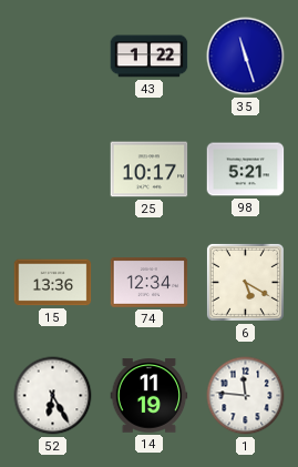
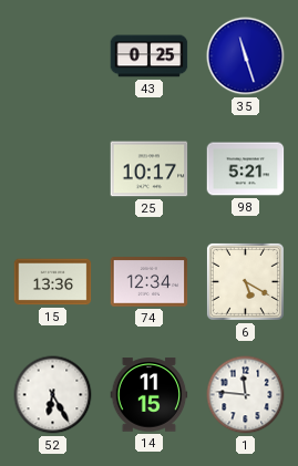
43: 1:22 -> 0:25 (150, 56)
14: 11:19 -> 11:15 (150, 395)
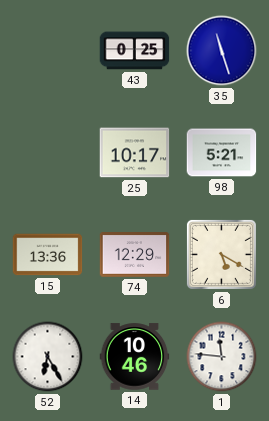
74: 12:34 -> 12:29 (135, 255)
14: 11:15 -> 10:46 (135, 357)
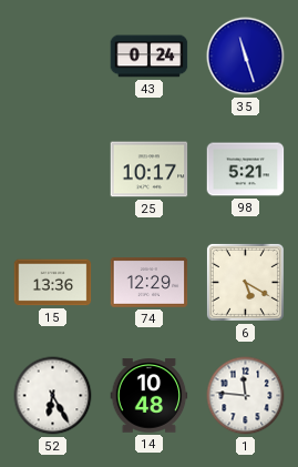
43: 0:25 -> 0:24 (150, 57)
14: 10:46 -> 10:48 (150, 396)
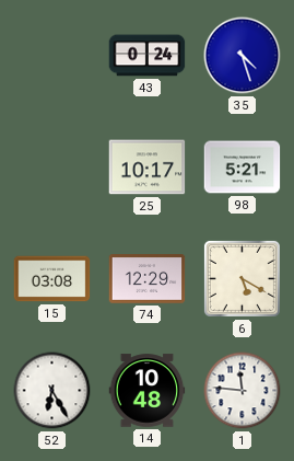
35: 11:27 -> 4:27 (243, 56)
15: 13:36 -> 03:08 (52, 279)
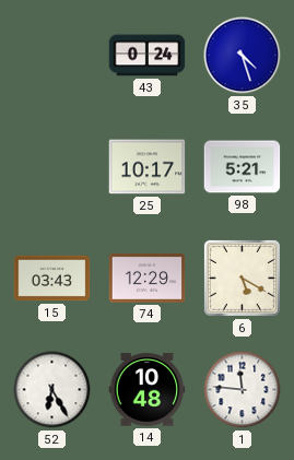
15: 03:08 -> 03:43 (52, 279)
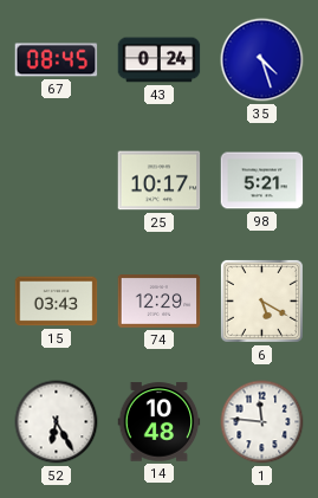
67: none -> 08:45 (57, 60)
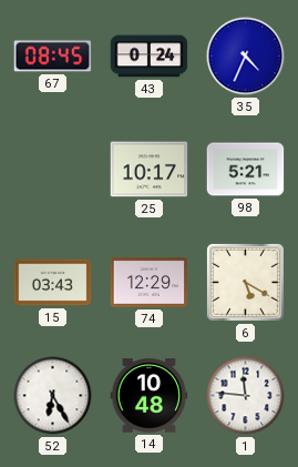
35: 4:27 -> 4:34 (246, 57)
